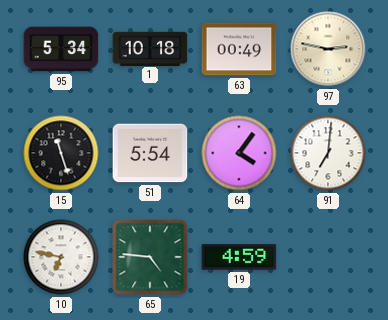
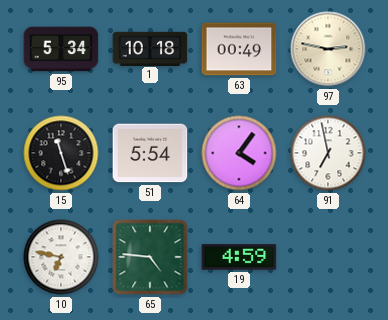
91: 7:01 -> 6:58 (328, 153)
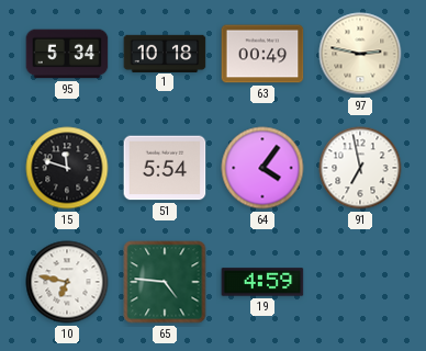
15: 11:27 -> 11:48 (67, 168)
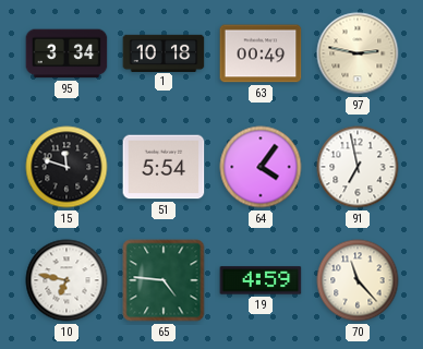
95: 5:34 -> 3:34 (67, 53)
70: none -> 11:23 (358, 280)
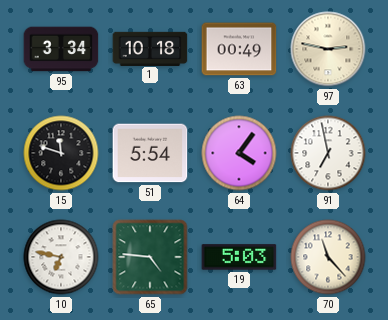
19: 4:59 -> 5:03 (239, 257)
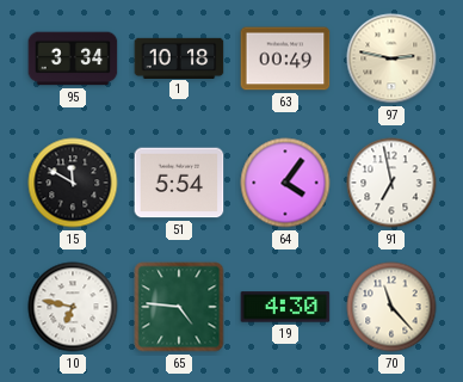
15: 11:48 -> 11:50 (73, 183)
19: 5:03 -> 4:30 (285, 307)
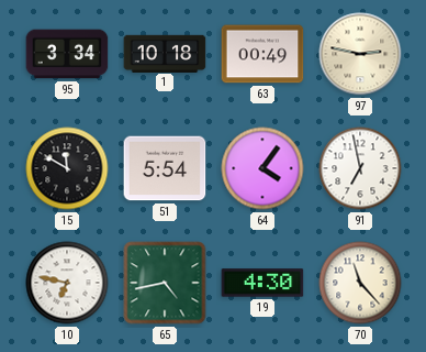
65: 4:46 -> 4:43 (165, 283)
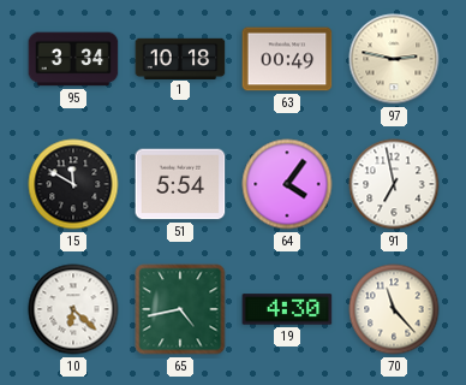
10: 6:47 -> 6:22 (73, 309)
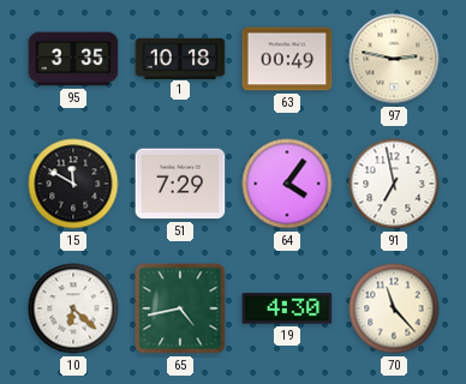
95: 3:34 -> 3:35 (73, 59)
51: 5:54 -> 7:29 (180, 184)
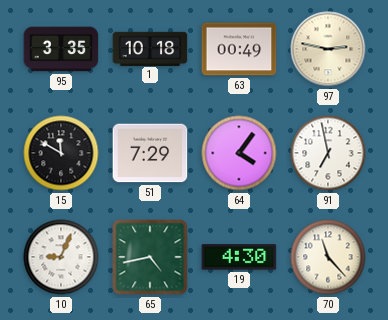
10: 6:22 -> 9:04 (61, 257)
